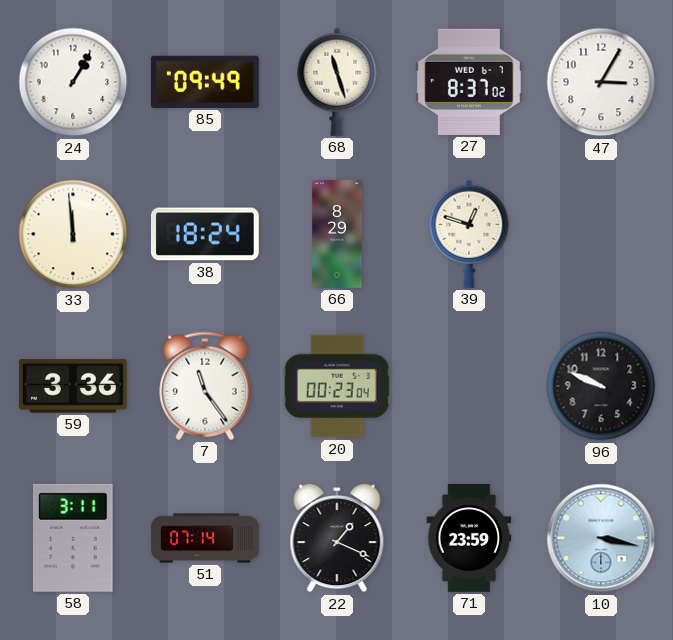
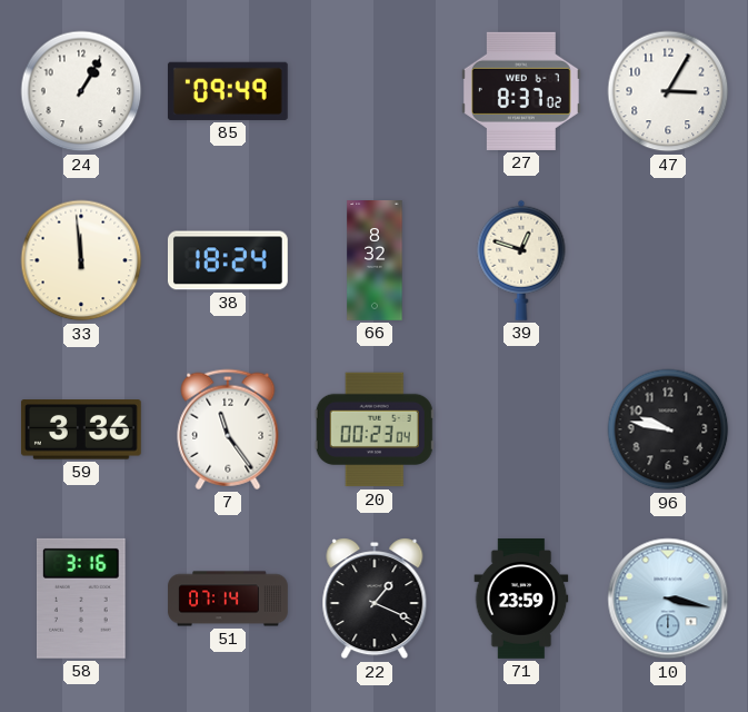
68: 11:27 -> none (337, 82)
66: 8:29 -> 8:32 (375, 260)
96: 9:49 -> 9:47 (668, 429)
58: 3:11 -> 3:16 (82, 599)
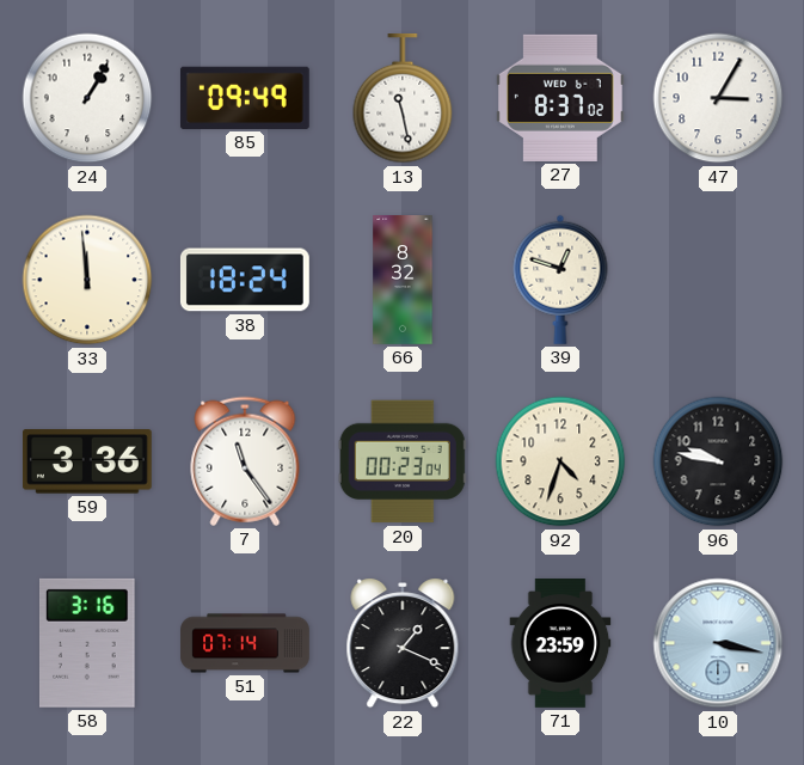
13: none -> 11:28 (403, 99)
92: none -> 4:33 (560, 461)
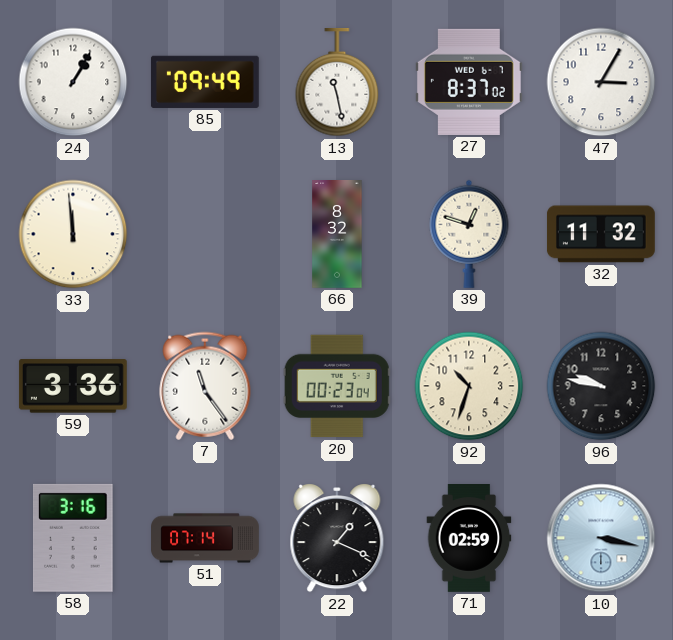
38: 18:24 -> none (245, 280)
32: none -> 11:32 (601, 234)
92: 4:33 -> 10:33 (469, 386)
71: 23:59 -> 02:59 (469, 539)
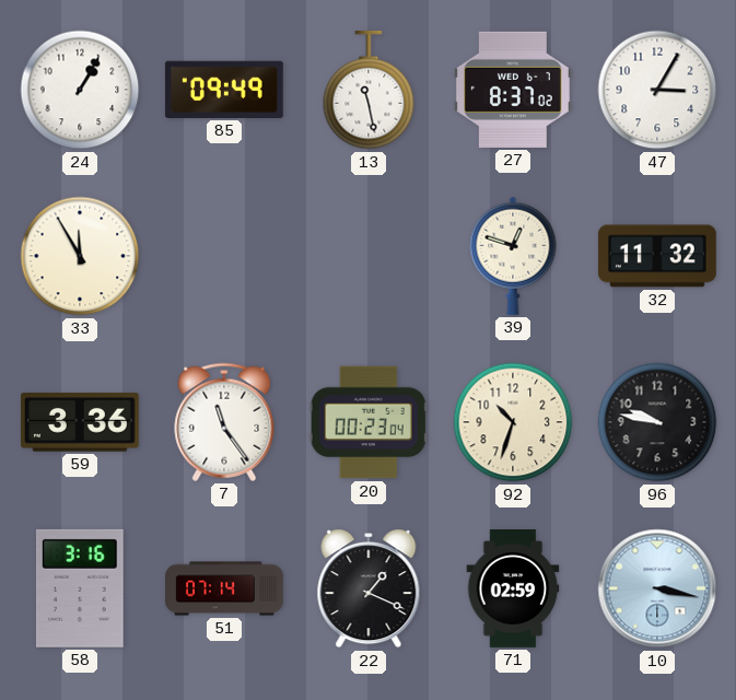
33: 11:59 -> 11:55 (80, 256)
66: 8:32 -> none (337, 234)
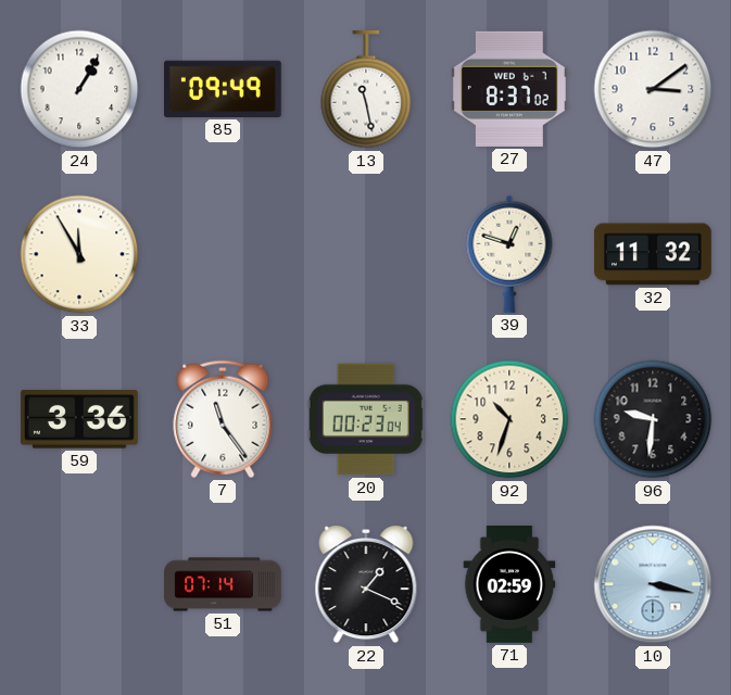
47: 3:05 -> 3:09 (653, 89)
96: 9:47 -> 9:31 (653, 419)
58: 3:16 -> none (81, 588)
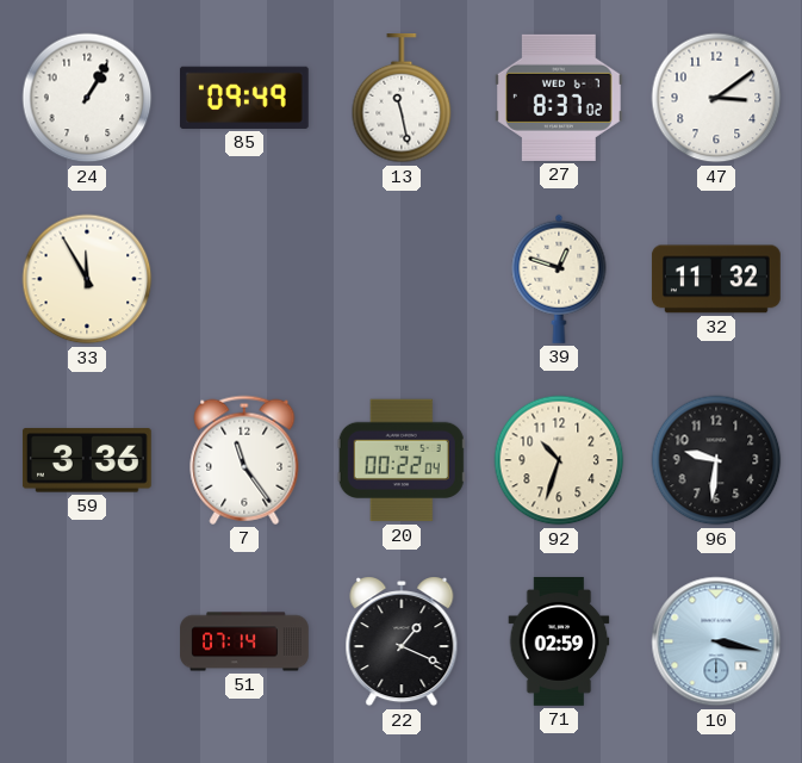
20: 00:23 -> 00:22 (402, 460)
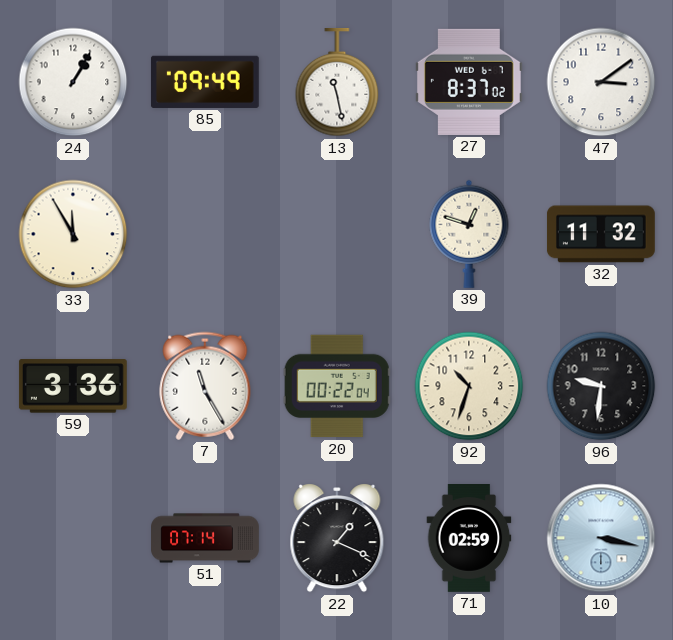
7: 11:24 -> 11:25 (205, 386)
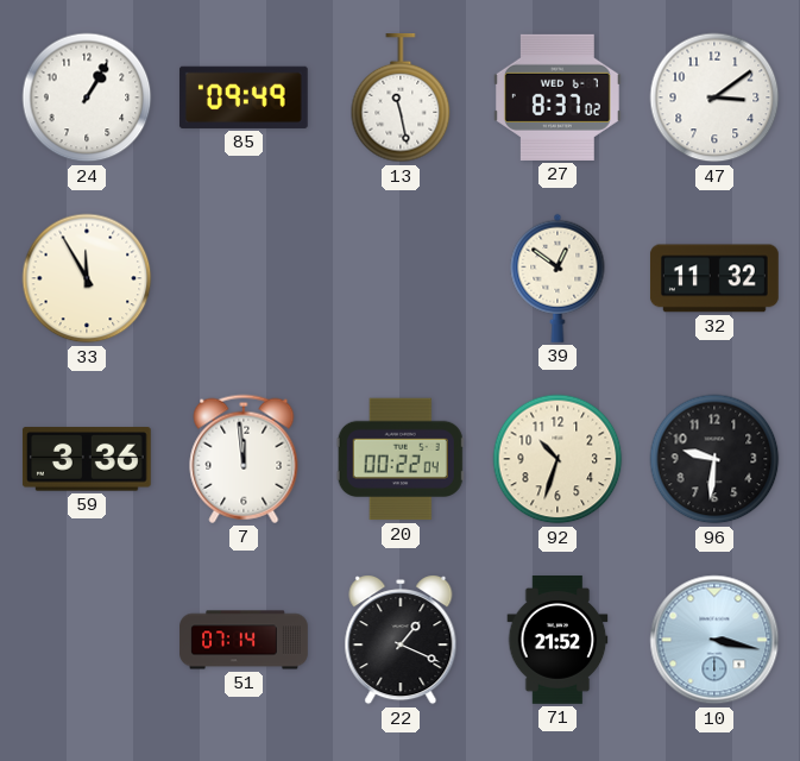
39: 12:48 -> 12:51 (558, 278)
7: 11:25 -> 11:59 (244, 459)
71: 02:59 -> 21:52 (558, 641)
